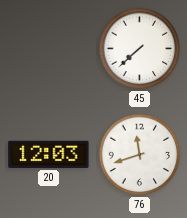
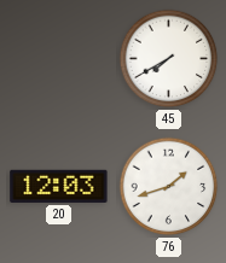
45: 7:38 -> 7:40 (169, 59)
76: 11:42 -> 1:42 (169, 187)
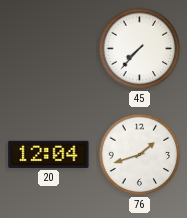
45: 7:40 -> 7:37 (140, 49)
20: 12:03 -> 12:04 (49, 154)
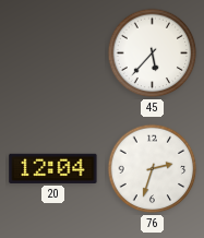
45: 7:37 -> 5:37 (153, 53)
76: 1:42 -> 2:33 (153, 169)
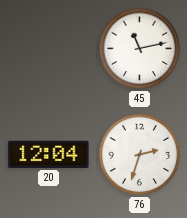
45: 5:37 -> 11:13 (140, 49)
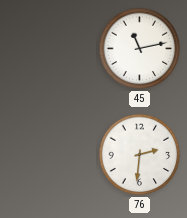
20: 12:04 -> none (49, 154)
76: 2:33 -> 2:31 (140, 155)
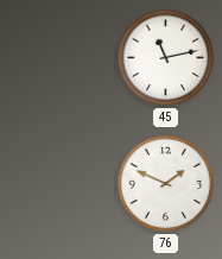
76: 2:31 -> 1:49 (166, 184)
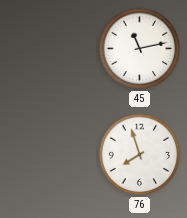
76: 1:49 -> 7:57 (140, 155)
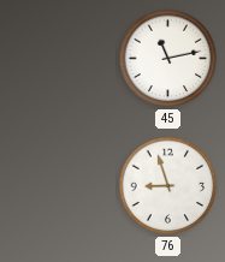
76: 7:57 -> 8:57 (168, 186)
